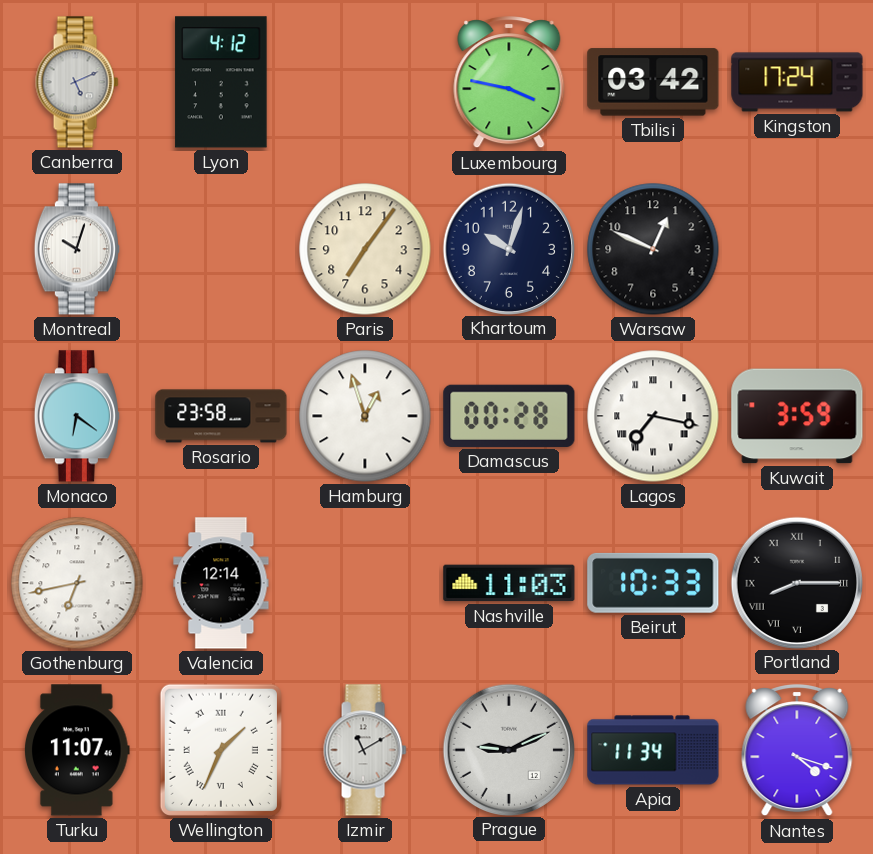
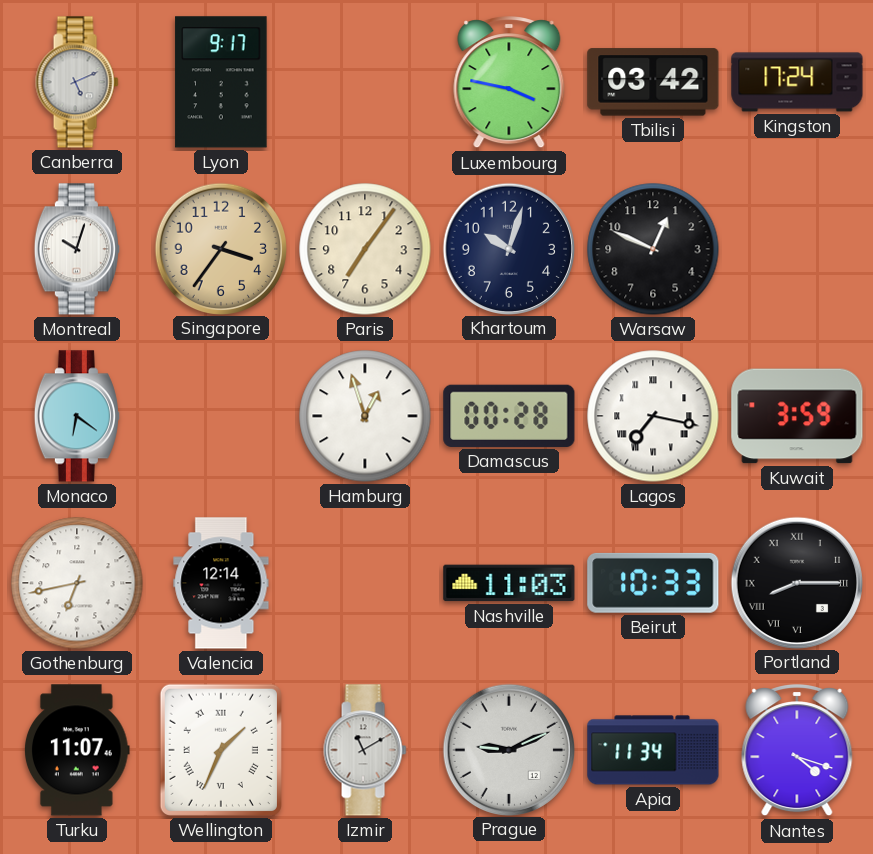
Lyon: 4:12 -> 9:17 (221, 82)
Singapore: none -> 3:36 (220, 248)
Rosario: 23:58 -> none (221, 416)
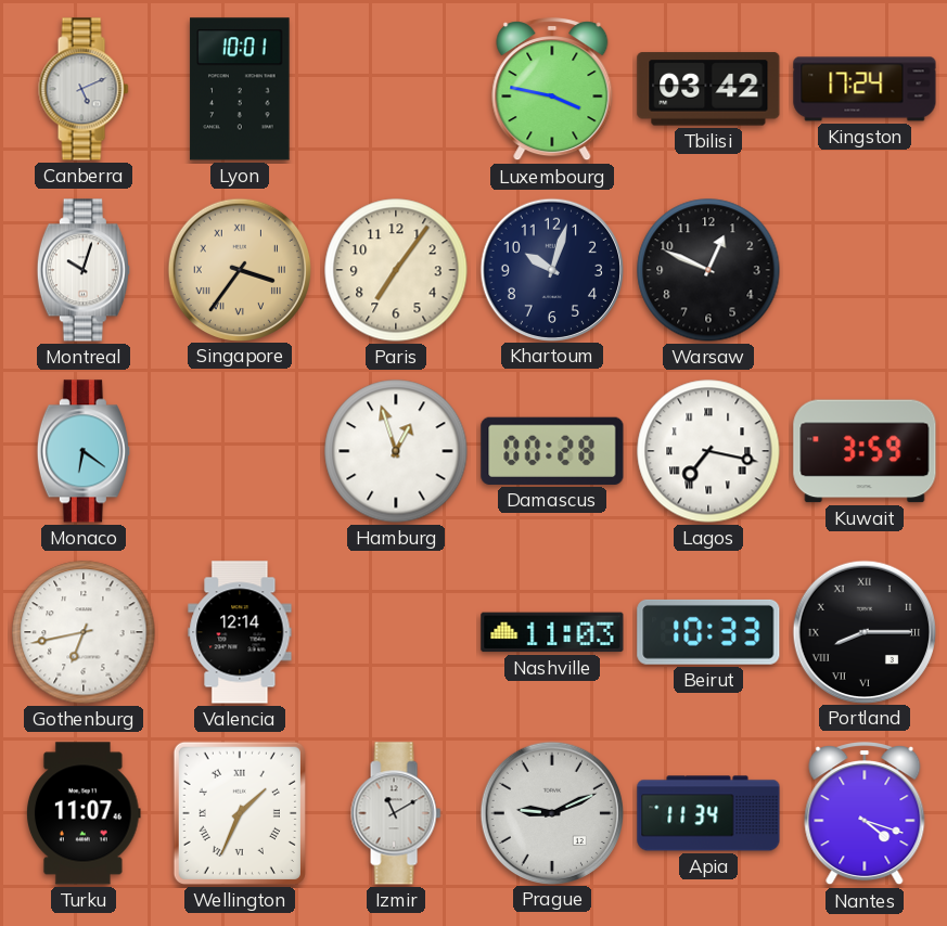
Lyon: 9:17 -> 10:01 (240, 89)
Singapore numerals: Arabic -> Roman (239, 269)
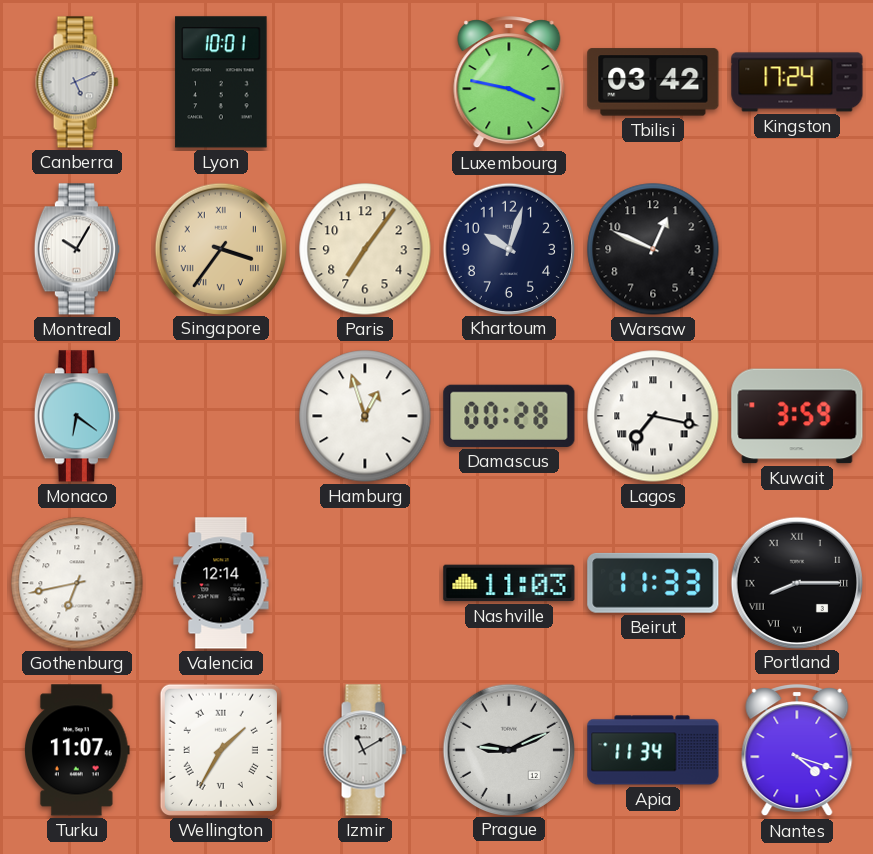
Montreal: 10:03 -> 10:05 (77, 249)
Beirut: 10:33 -> 11:33 (653, 583)
Wellington: 1:34 -> 1:35 (221, 750)
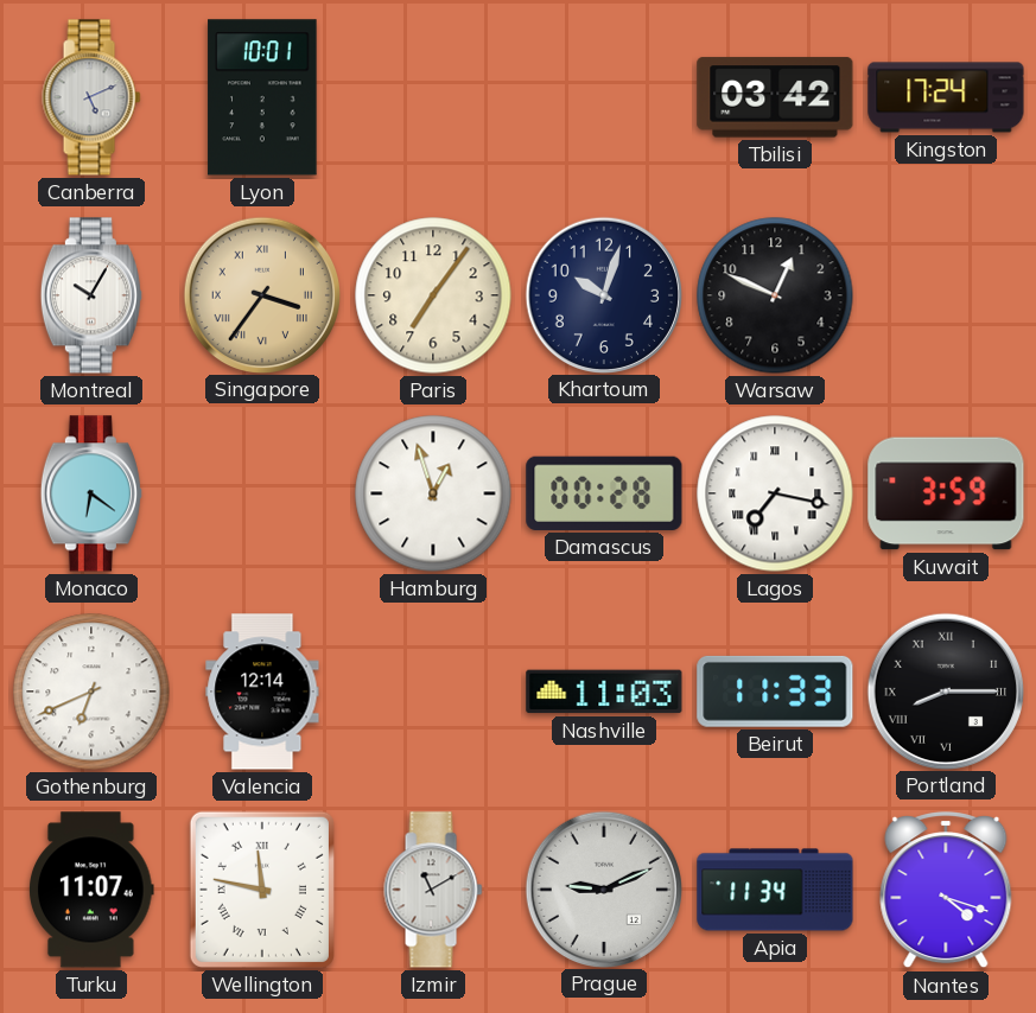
Luxembourg: 3:47 -> none (509, 83)
Gothenburg: 6:43 -> 6:41 (91, 692)
Wellington: 1:35 -> 11:47 (262, 890)
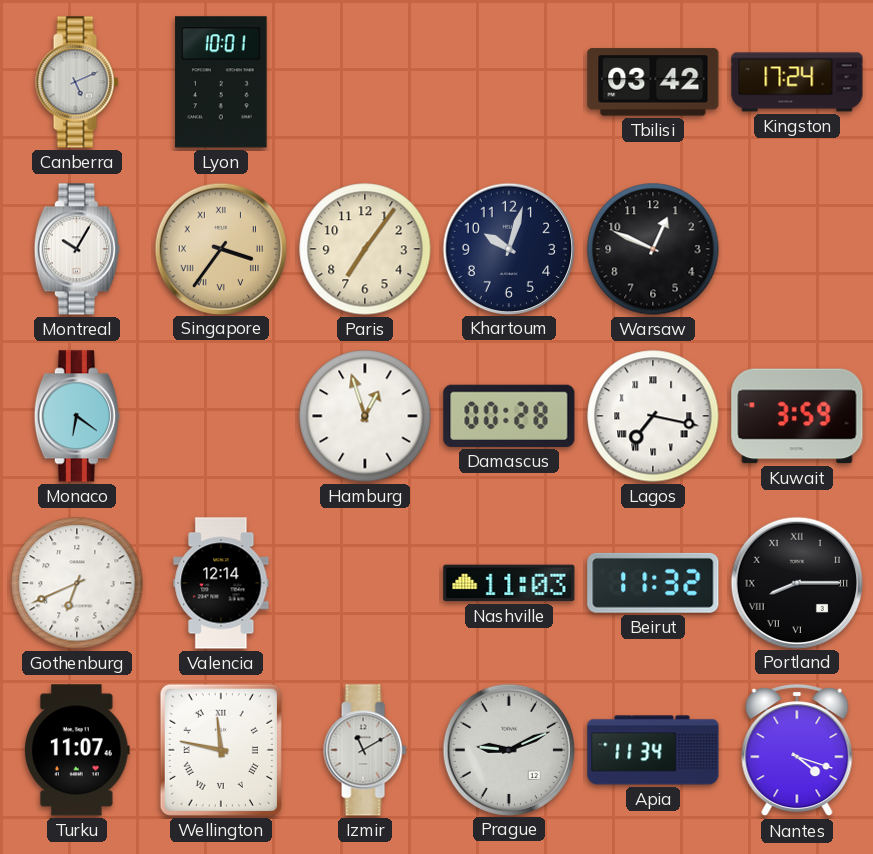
Beirut: 11:33 -> 11:32 (653, 583)
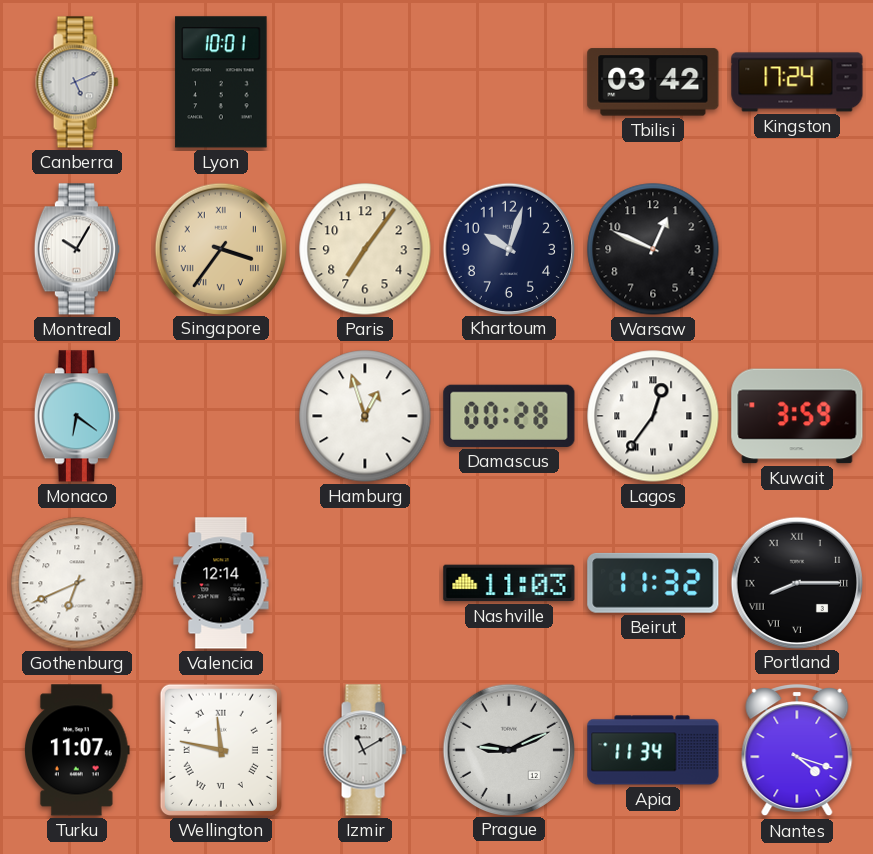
Lagos: 7:17 -> 12:36 (653, 416)
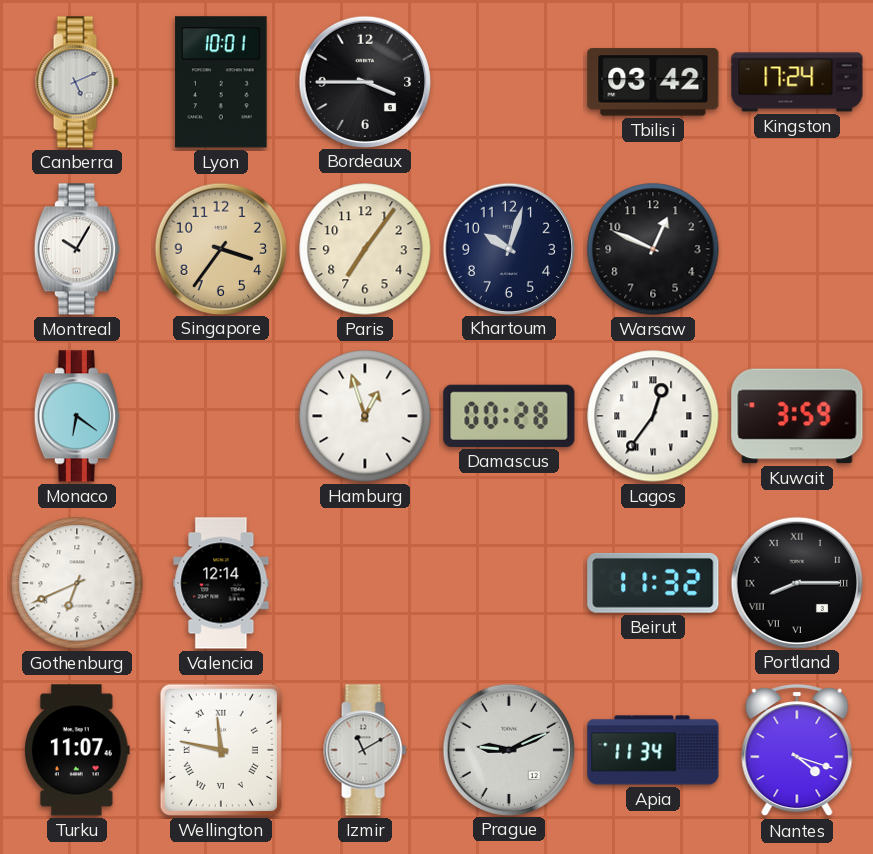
Bordeaux: none -> 3:45 (364, 81)
Singapore numerals: Roman -> Arabic (220, 248)
Nashville: 11:03 -> none (509, 583)
